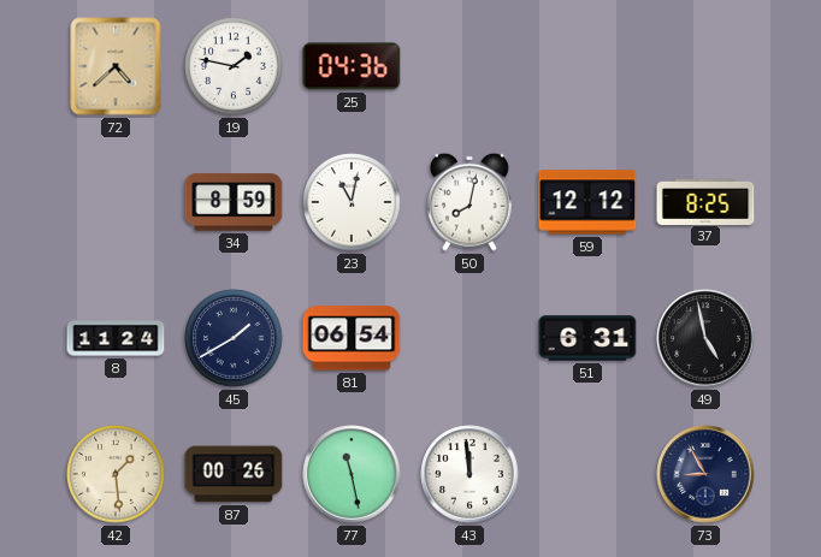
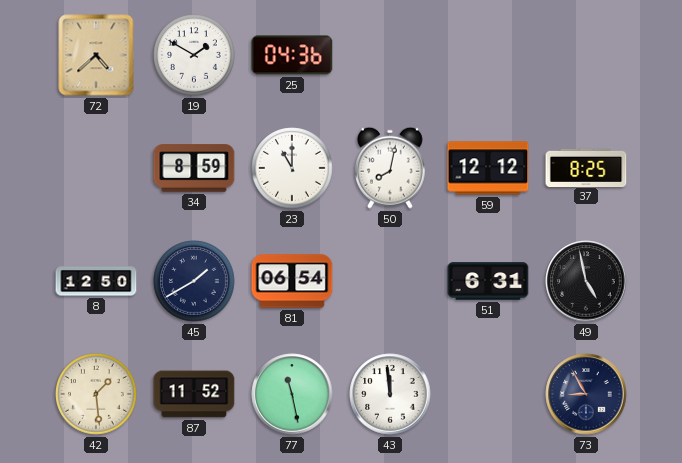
19: 1:47 -> 1:50 (194, 55)
23: 11:02 -> 11:00 (292, 168)
8: 11:24 -> 12:50 (96, 281)
87: 00:26 -> 11:52 (194, 394)
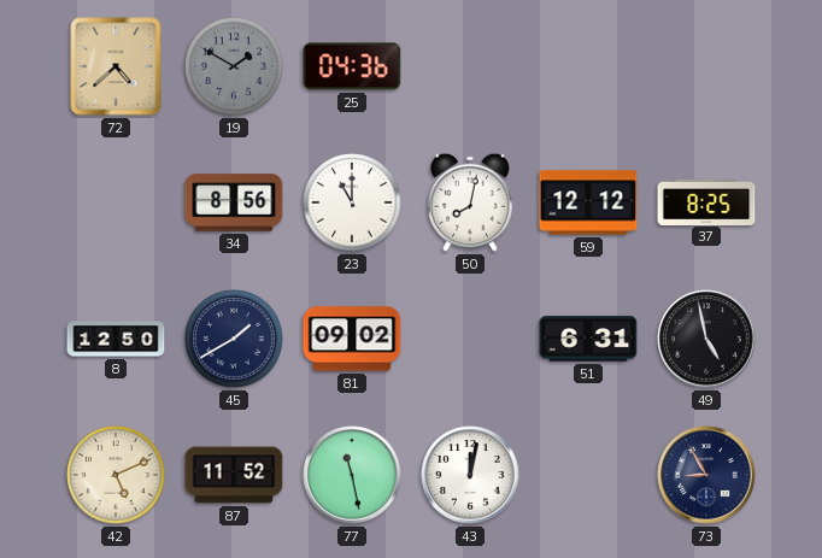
19 dial: white -> grey (234, 66)
34: 8:59 -> 8:56 (234, 202)
81: 06:54 -> 09:02 (352, 339)
42: 1:29 -> 5:11 (116, 475)
43: 11:59 -> 12:02 (470, 475)
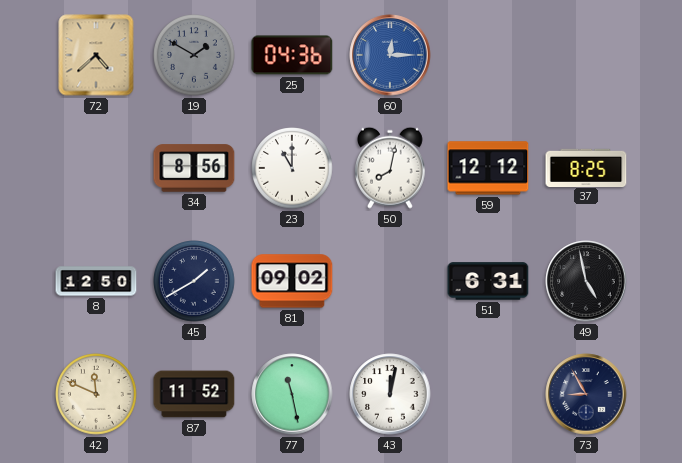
60: none -> 12:15 (390, 55)
42: 5:11 -> 11:49 (96, 394)
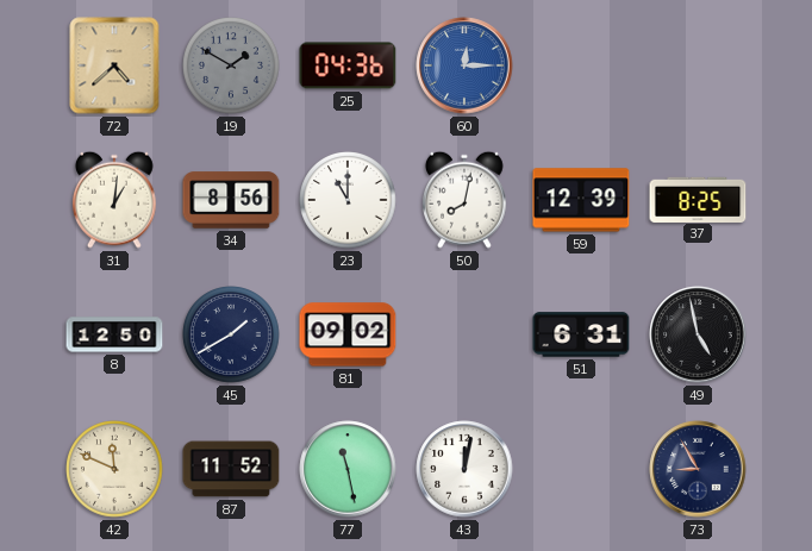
31: none -> 1:01 (114, 200)
59: 12:12 -> 12:39 (581, 200)
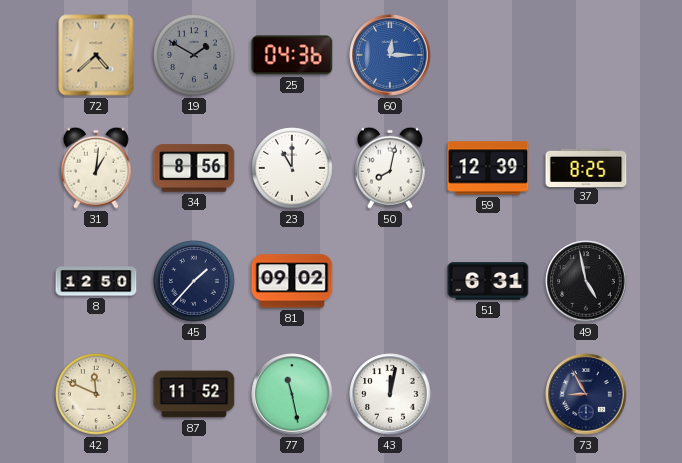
45: 1:40 -> 1:37 (194, 281)
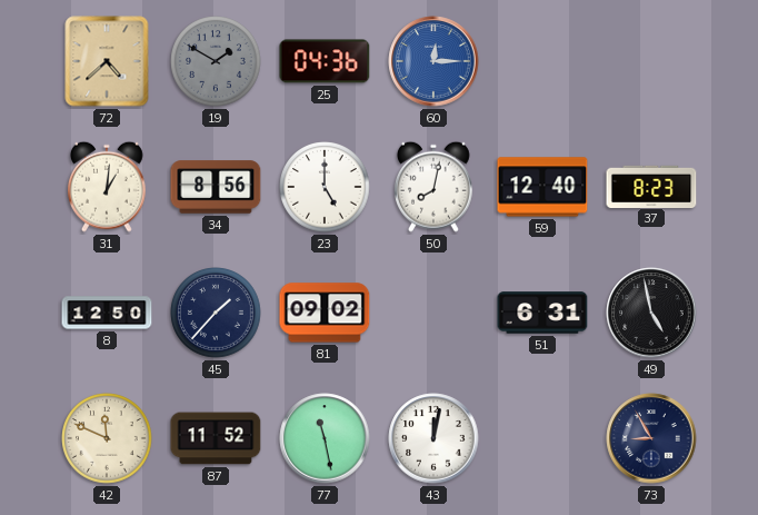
23: 11:00 -> 5:00 (325, 187)
59: 12:39 -> 12:40 (542, 187)
37: 8:25 -> 8:23 (651, 186)
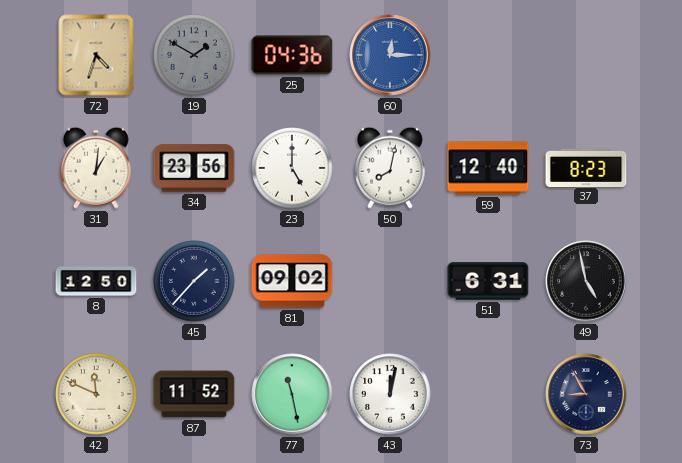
72: 4:38 -> 4:33 (96, 55)
34: 8:56 -> 23:56 (194, 168)
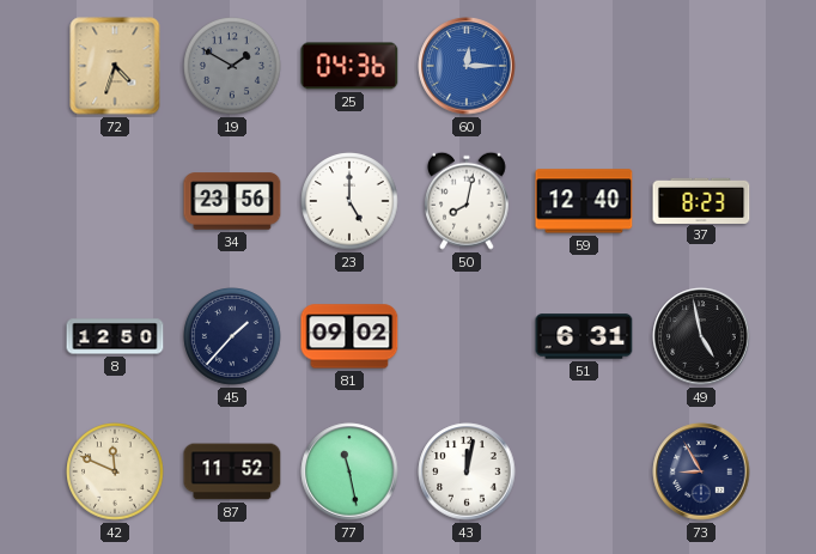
31: 1:01 -> none (96, 168)
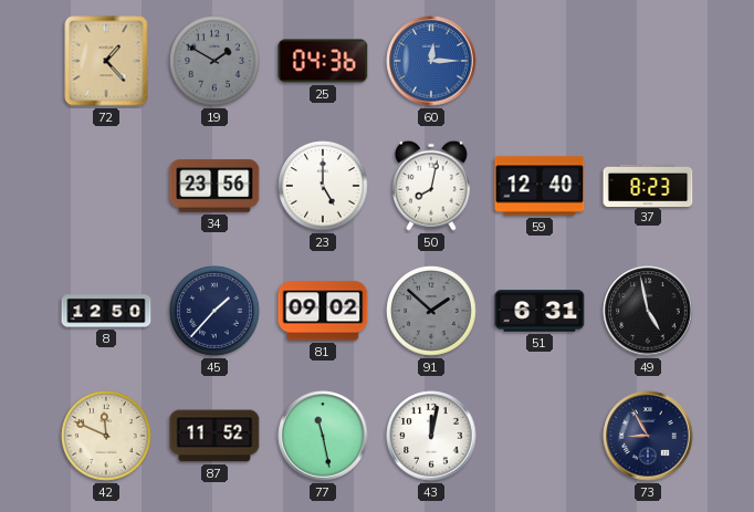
72: 4:33 -> 1:23 (106, 61)
91: none -> 1:52 (431, 311)
